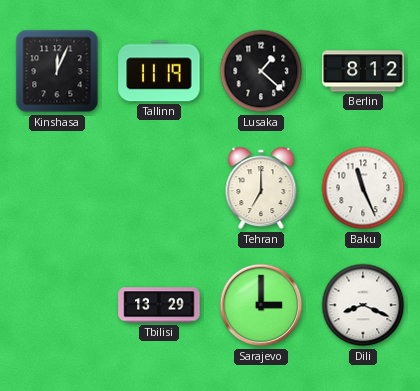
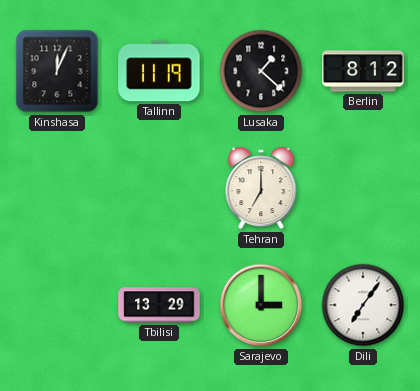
Baku: 11:26 -> none (363, 188)
Dili: 8:19 -> 7:06 (363, 305)
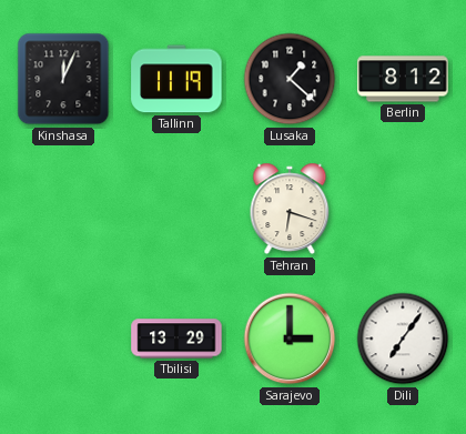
Tehran: 7:00 -> 6:18 (290, 209)
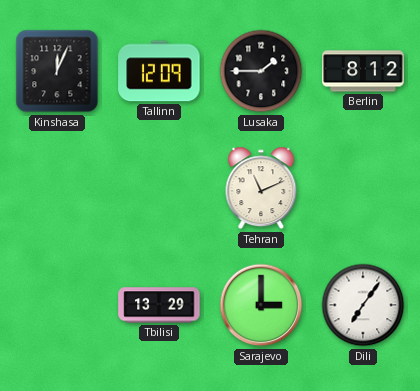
Tallinn: 11:19 -> 12:09 (159, 71)
Lusaka: 1:22 -> 1:45 (261, 71)
Tehran: 6:18 -> 11:11 (261, 188)
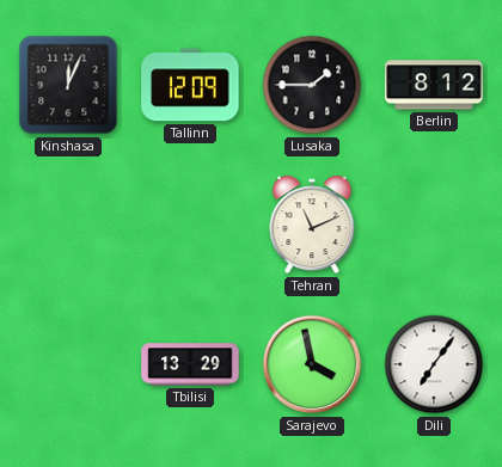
Sarajevo: 3:00 -> 3:58 (312, 364)
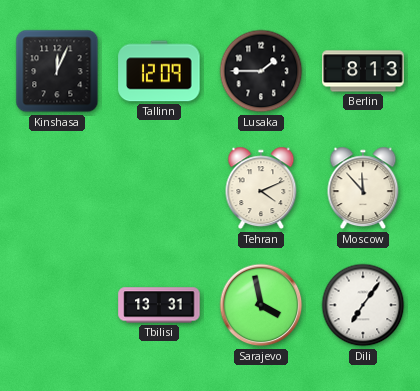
Berlin: 8:12 -> 8:13 (363, 71)
Tehran: 11:11 -> 4:11 (261, 188)
Moscow: none -> 11:53 (363, 188)
Tbilisi: 13:29 -> 13:31 (159, 305)
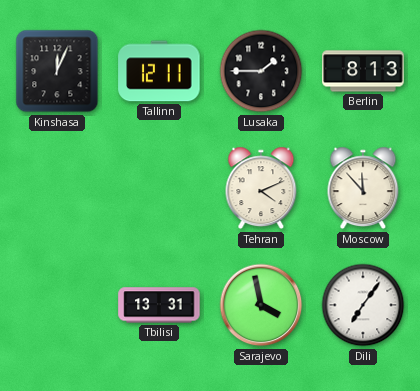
Tallinn: 12:09 -> 12:11 (159, 71)
